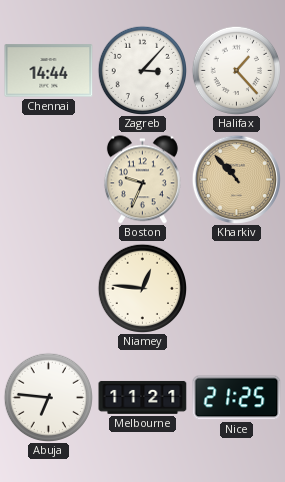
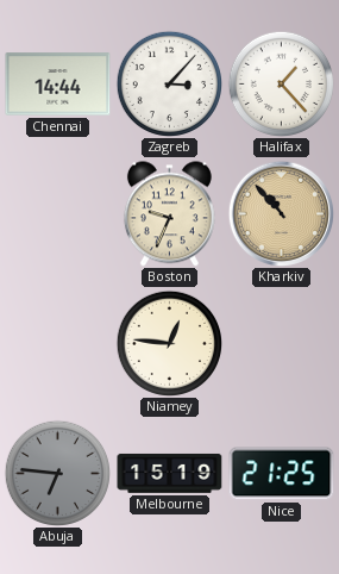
Abuja dial: white -> grey (57, 473)
Melbourne: 11:21 -> 15:19 (170, 473)
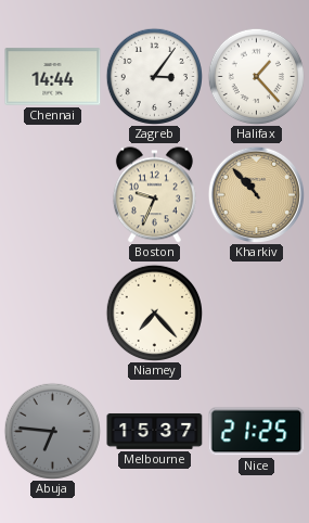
Zagreb: 3:07 -> 3:06 (154, 76)
Niamey: 12:46 -> 7:23 (154, 312)
Melbourne: 15:19 -> 15:37 (155, 431)
